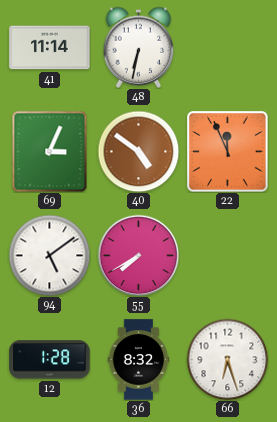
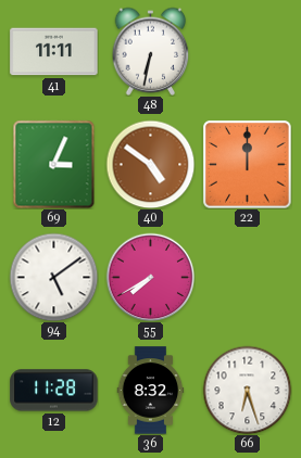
41: 11:14 -> 11:11 (54, 52)
22: 11:56 -> 12:00 (248, 165)
12: 1:28 -> 11:28 (54, 391)
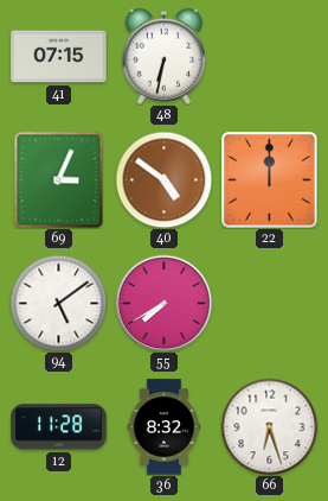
41: 11:11 -> 07:15 (59, 57)
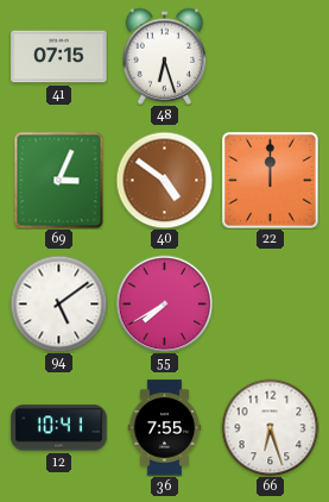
48: 6:32 -> 6:27 (165, 56)
12: 11:28 -> 10:41 (59, 428)
36: 8:32 -> 7:55 (165, 428)
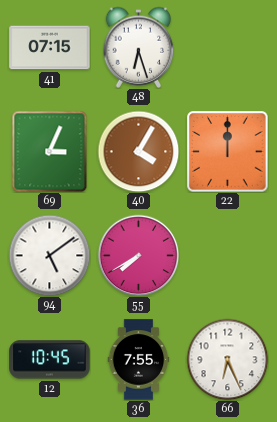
40: 4:51 -> 4:05 (138, 151)
12: 10:41 -> 10:45 (50, 360)
66: 6:27 -> 6:26 (227, 359)
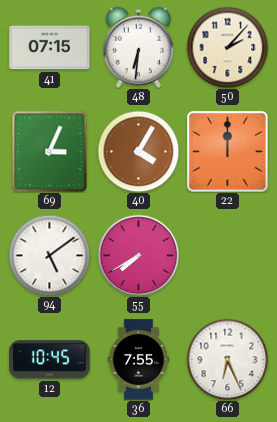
48: 6:27 -> 6:31 (139, 47)
50: none -> 2:07 (227, 47)
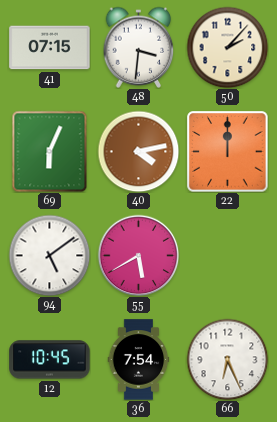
48: 6:31 -> 3:31 (139, 47)
69: 3:04 -> 6:04 (50, 151)
40: 4:05 -> 4:13 (138, 151)
55: 7:40 -> 5:40 (138, 255)
36: 7:55 -> 7:54 (139, 360)
